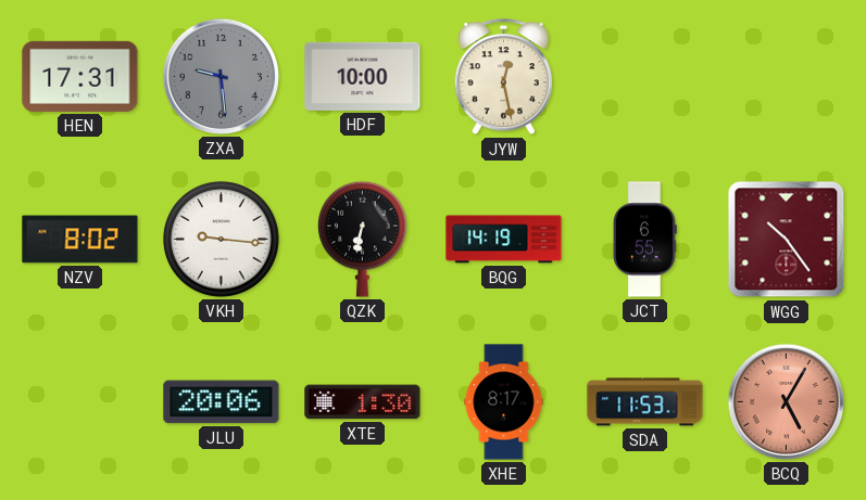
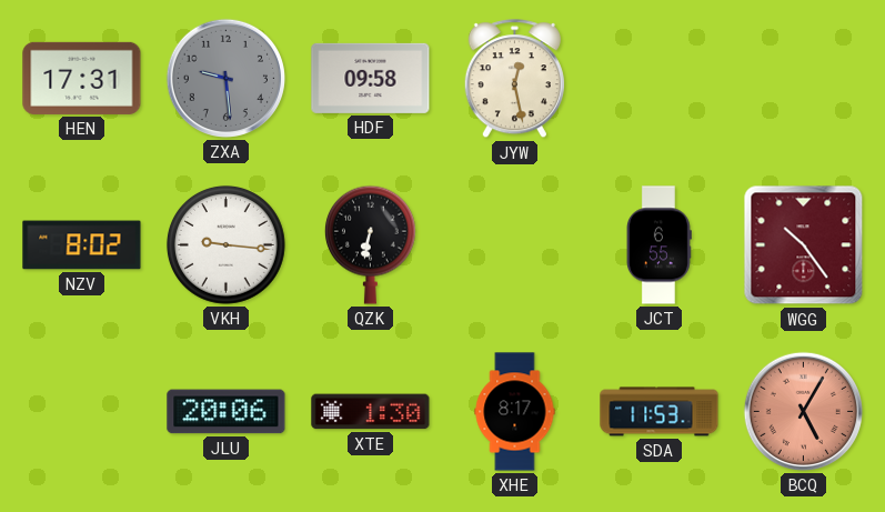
HDF: 10:00 -> 09:58 (371, 78)
BQG: 14:19 -> none (504, 240)
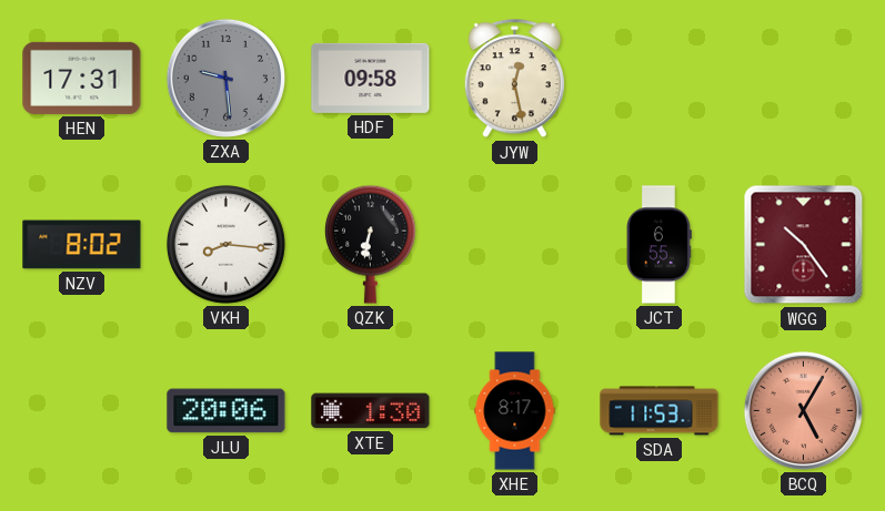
VKH: 9:16 -> 8:16 (227, 245)
